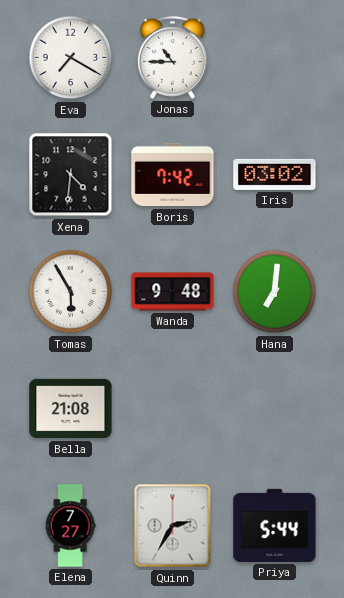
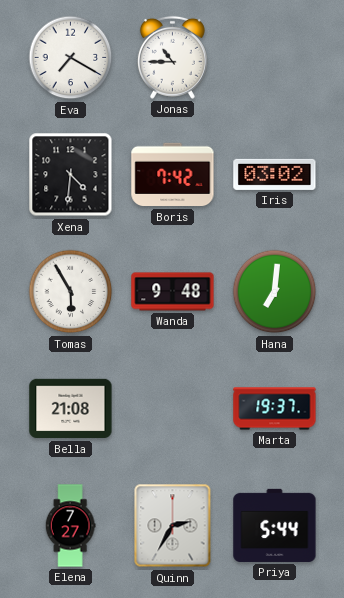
Marta: none -> 19:37 (275, 409)
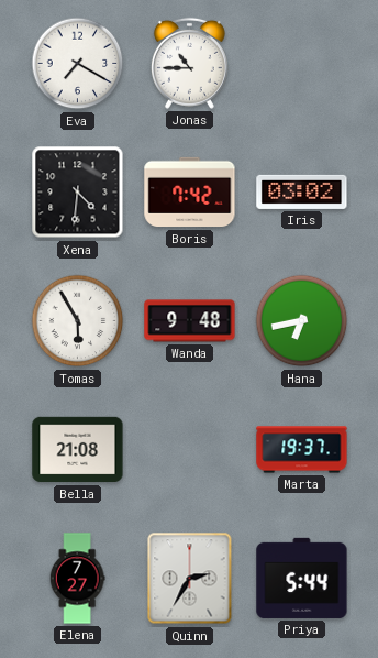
Hana: 7:01 -> 6:43 (302, 321)
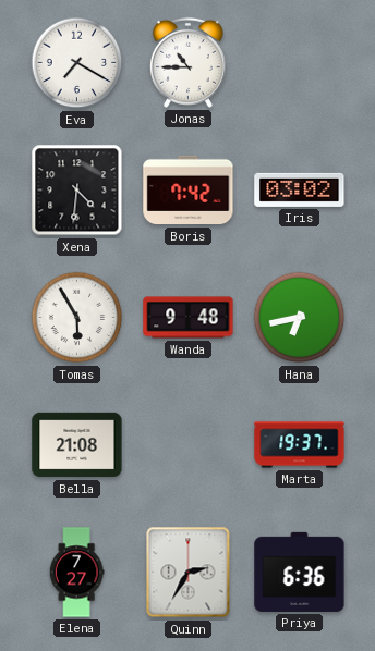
Priya: 5:44 -> 6:36 (300, 572)
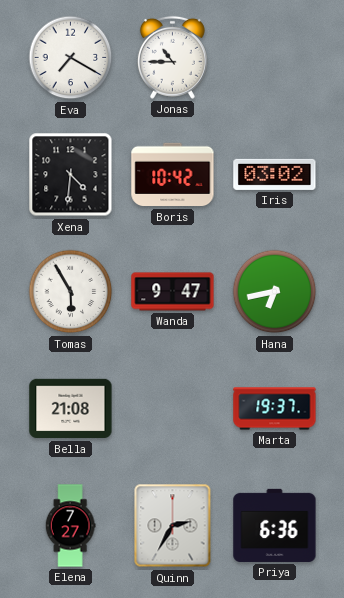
Boris: 7:42 -> 10:42 (173, 175)
Wanda: 9:48 -> 9:47 (173, 292)
